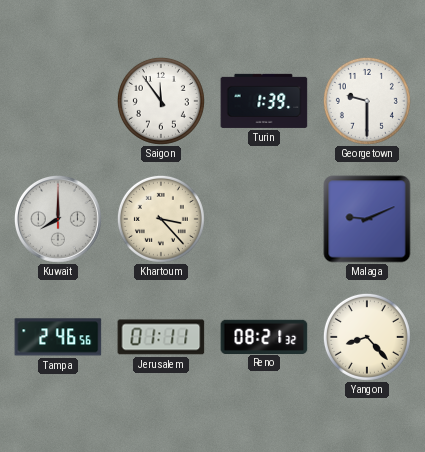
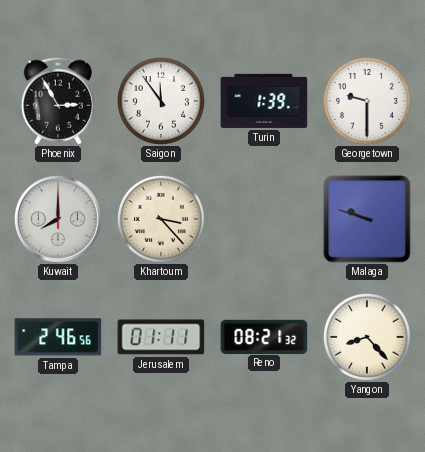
Phoenix: none -> 2:55 (58, 101)
Malaga: 9:11 -> 9:48 (367, 219)
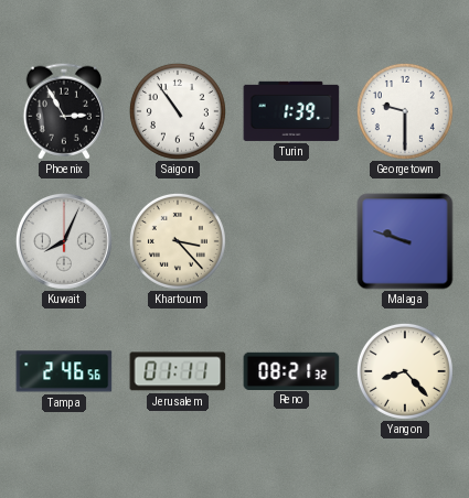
Saigon: 11:54 -> 10:54 (178, 111)
Kuwait: 8:00 -> 8:04 (64, 241)
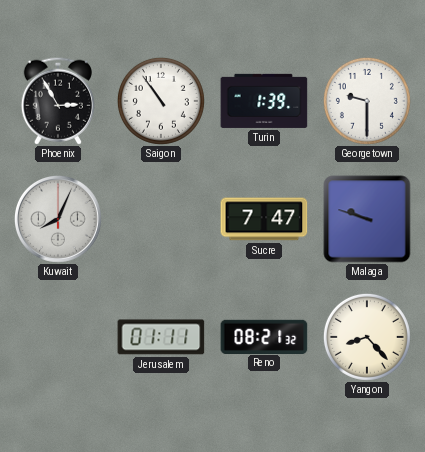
Khartoum: 3:23 -> none (178, 241)
Sucre: none -> 7:47 (264, 219)
Tampa: 2:46 -> none (64, 371)
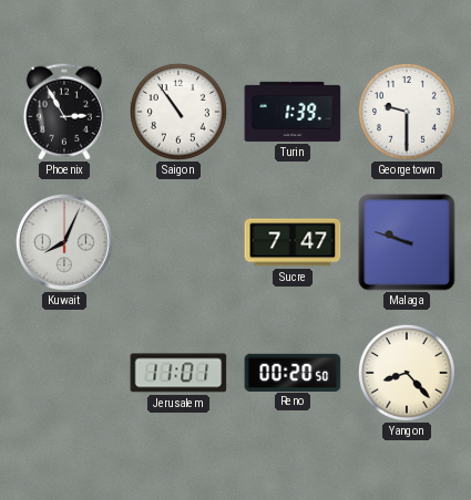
Jerusalem: 01:11 -> 11:01 (178, 373)
Reno: 08:21 -> 00:20 (293, 372)
